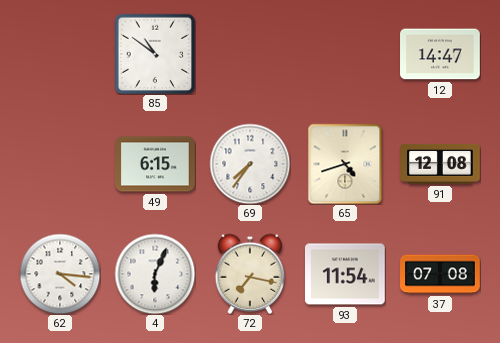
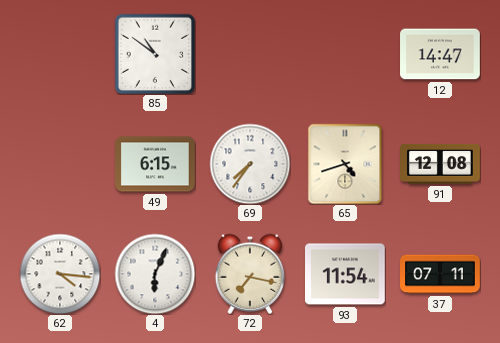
37: 07:08 -> 07:11 (440, 274)
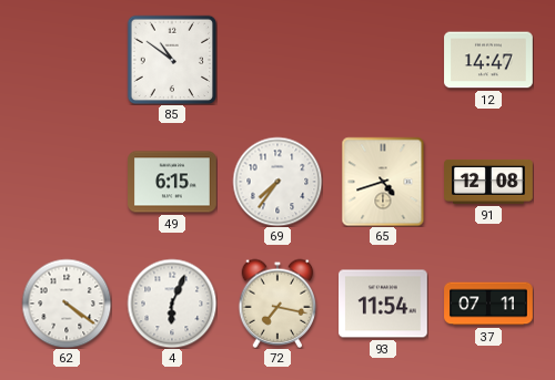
62: 4:16 -> 4:21 (67, 304)
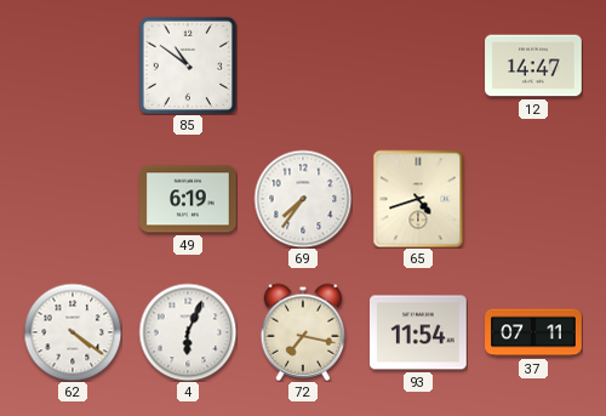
49: 6:15 -> 6:19 (188, 199)
91: 12:08 -> none (488, 182)
